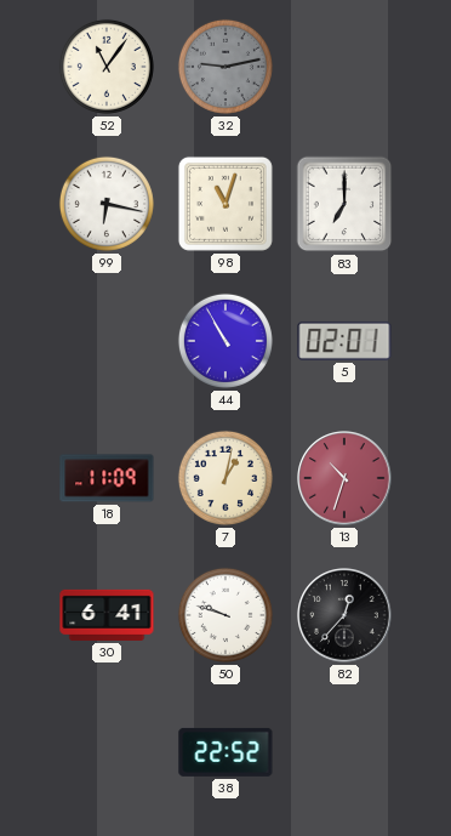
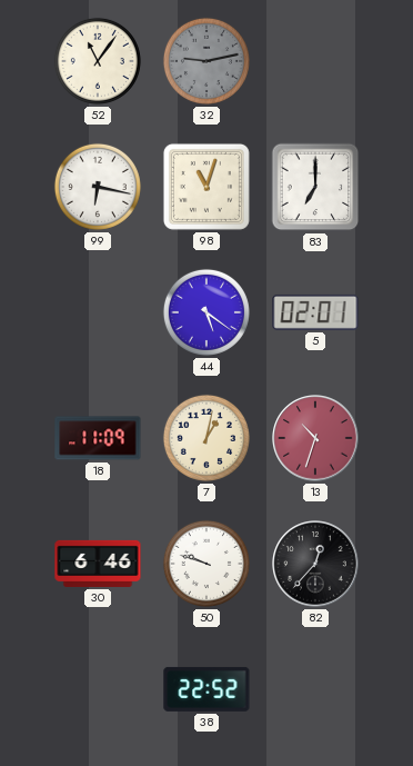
44: 10:55 -> 5:21 (206, 312)
30: 6:41 -> 6:46 (98, 564)
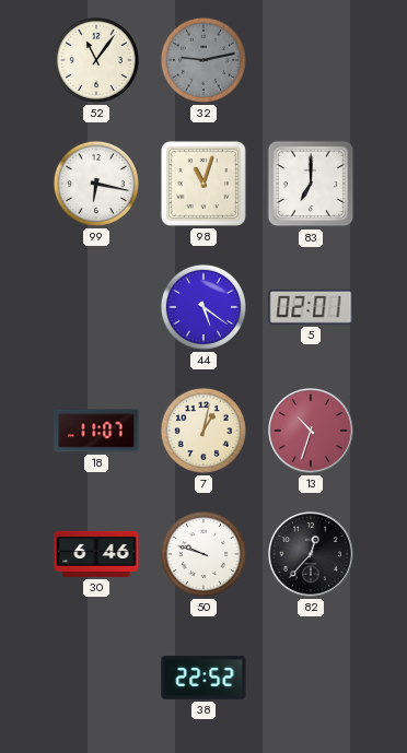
18: 11:09 -> 11:07 (96, 431)
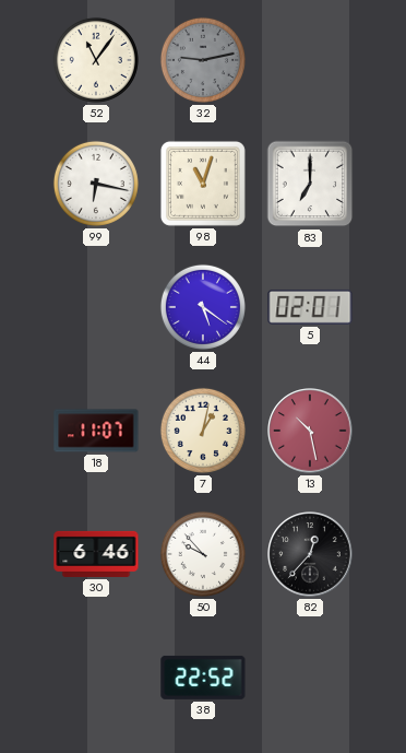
13: 10:33 -> 10:28 (310, 431)
50: 9:48 -> 9:53 (203, 554)
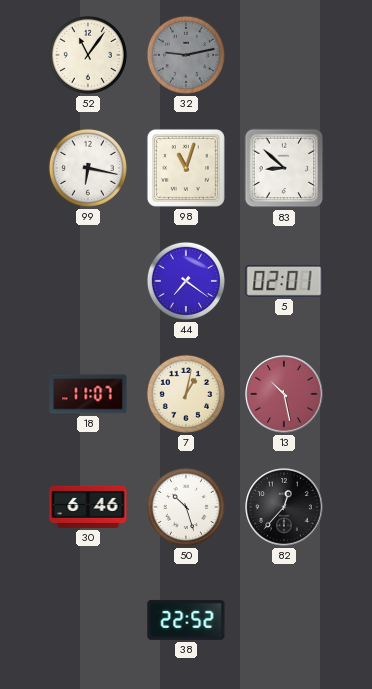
83: 7:00 -> 8:52 (284, 168)
44: 5:21 -> 7:21 (186, 281)
50: 9:53 -> 10:27 (186, 507)
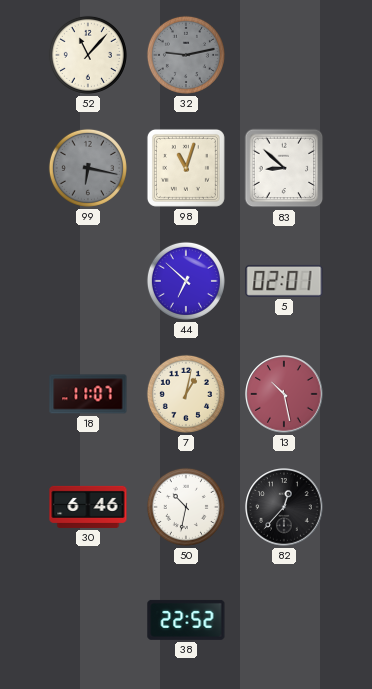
52: 11:06 -> 11:07 (88, 55)
99 dial: white -> grey (88, 168)
44: 7:21 -> 6:52 (186, 281)
50: 10:27 -> 10:32 (186, 507)
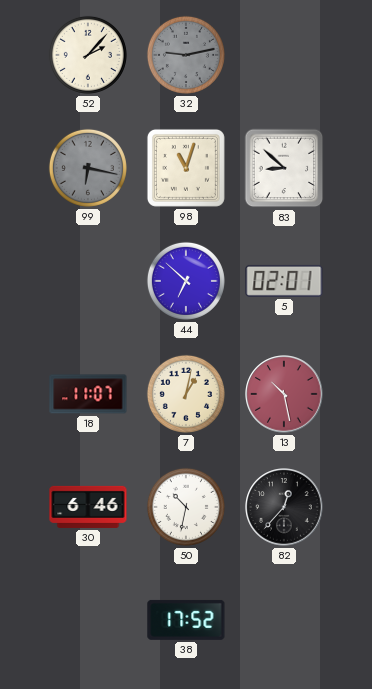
52: 11:07 -> 2:07 (88, 55)
38: 22:52 -> 17:52 (186, 620)
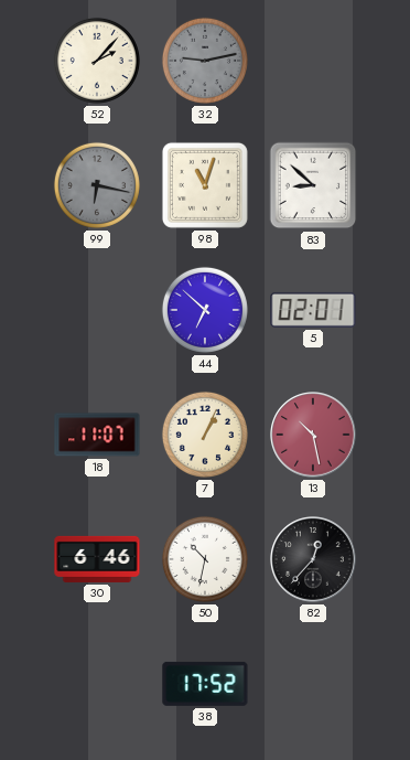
7: 1:02 -> 1:04 (205, 435)
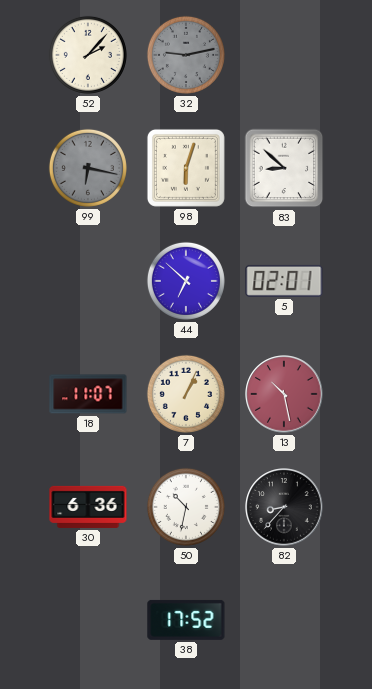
98: 11:03 -> 6:03 (186, 168)
30: 6:46 -> 6:36 (88, 507)
82: 12:37 -> 8:37 (284, 507)
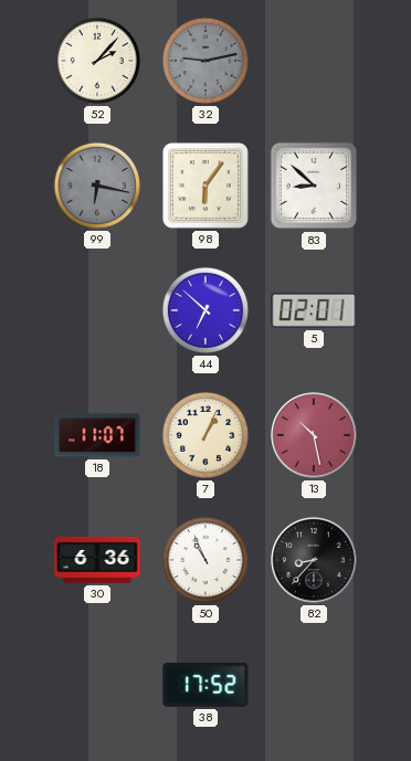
98: 6:03 -> 6:06 (205, 186)
50: 10:32 -> 10:56 (205, 560)
